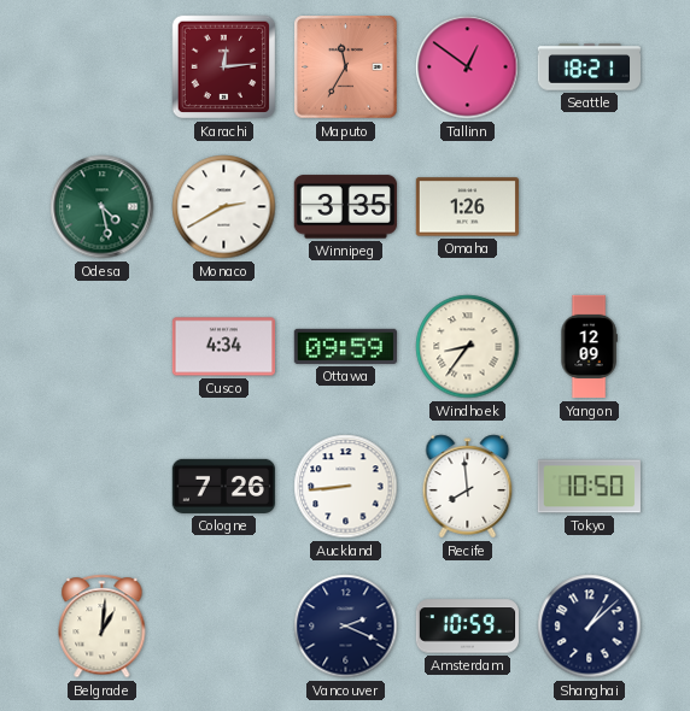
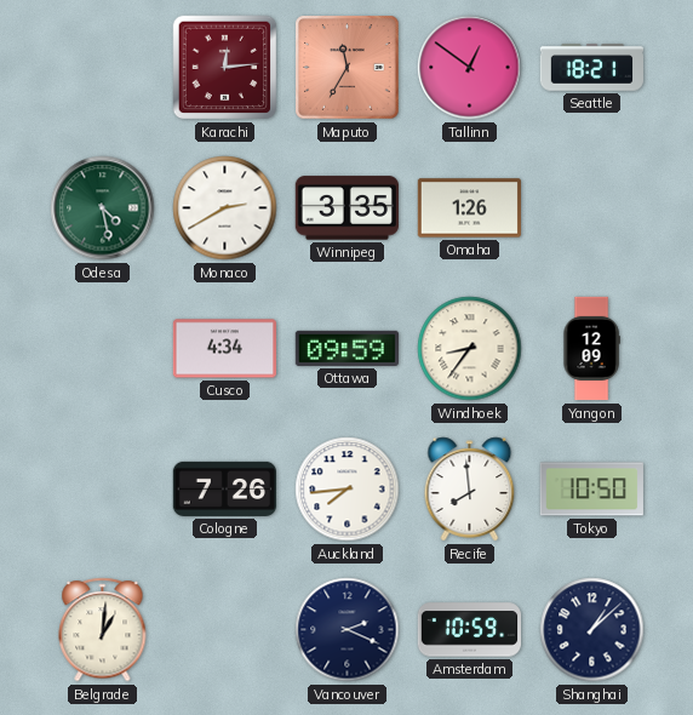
Auckland: 8:44 -> 7:44 (348, 490)
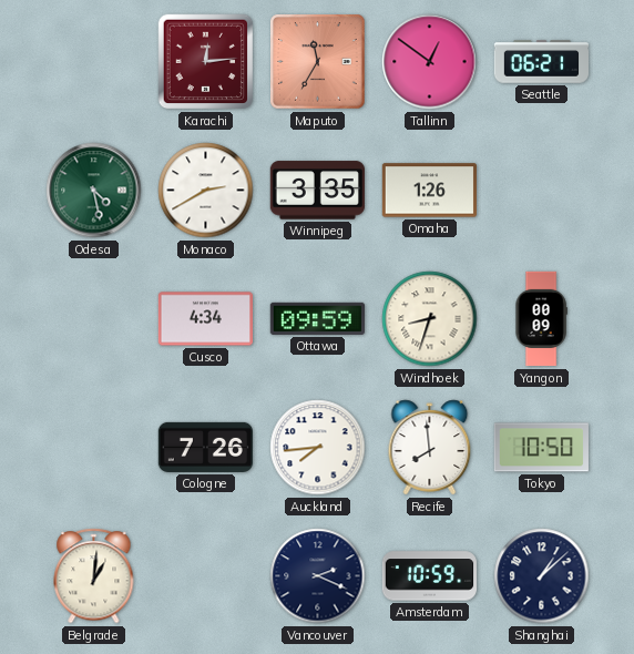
Seattle: 18:21 -> 06:21 (541, 62)
Windhoek: 8:36 -> 8:33 (430, 319)
Yangon: 12:09 -> 00:09 (541, 319)
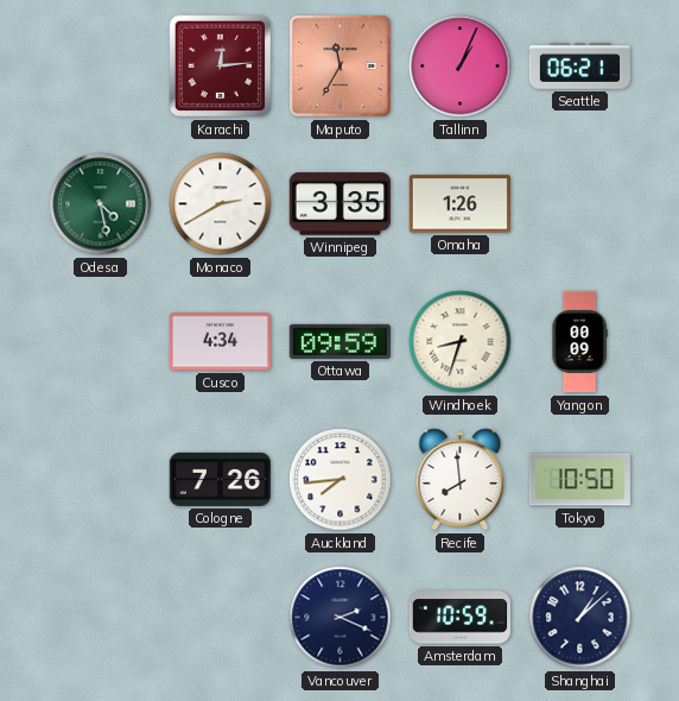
Tallinn: 12:51 -> 1:04 (461, 67)
Belgrade: 1:01 -> none (94, 576)
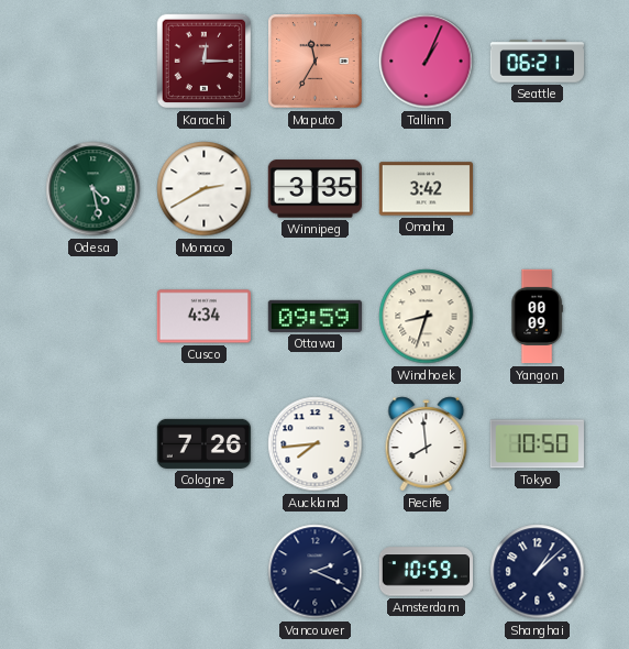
Karachi: 12:14 -> 12:15 (205, 62)
Omaha: 1:26 -> 3:42 (426, 189)
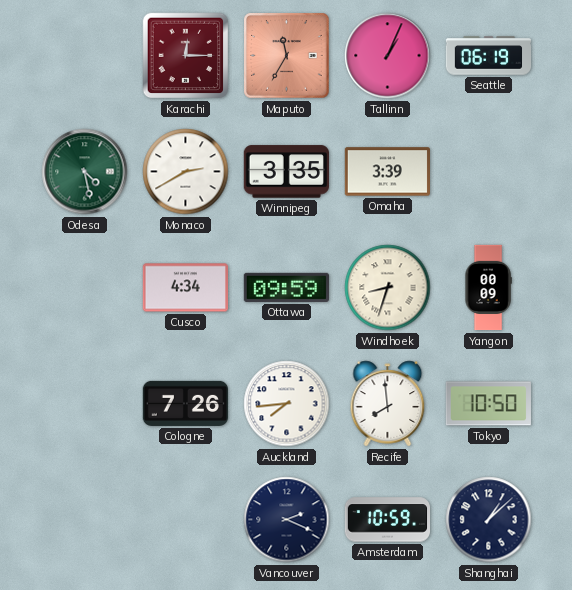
Seattle: 06:21 -> 06:19 (488, 56)
Omaha: 3:42 -> 3:39 (387, 172)
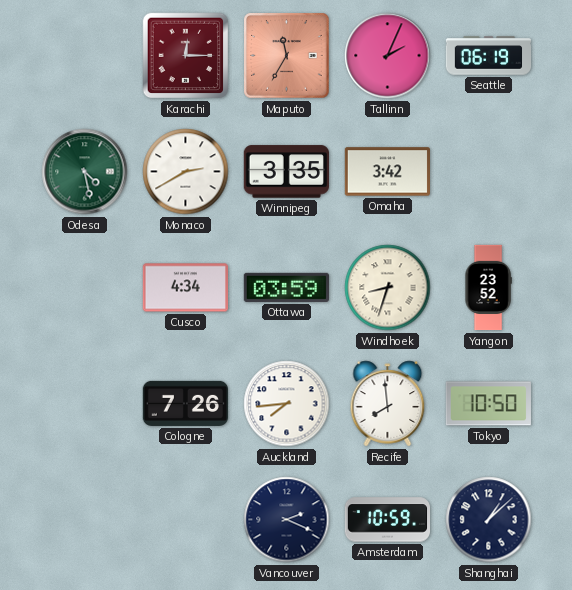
Tallinn: 1:04 -> 2:04 (388, 56)
Omaha: 3:39 -> 3:42 (387, 172)
Ottawa: 09:59 -> 03:59 (286, 287)
Yangon: 00:09 -> 23:52 (488, 288)
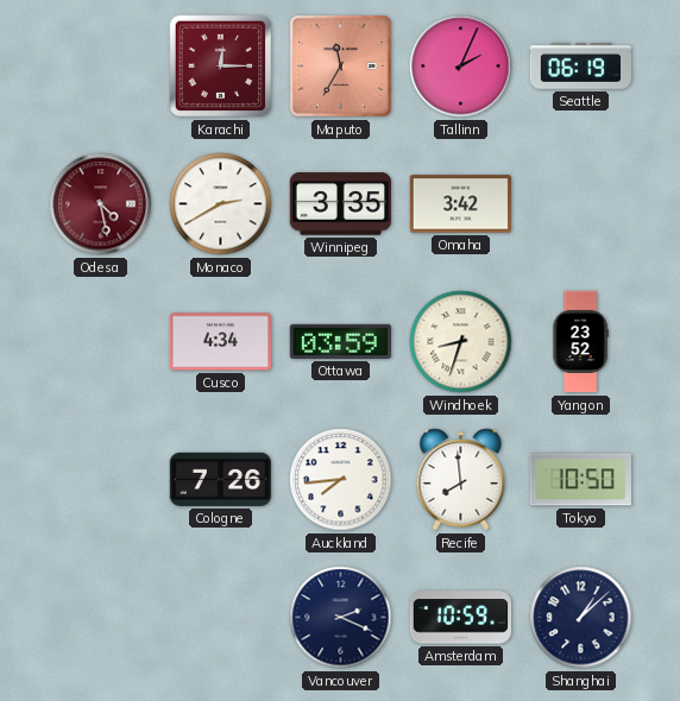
Odesa dial: green -> burgundy (101, 204)
